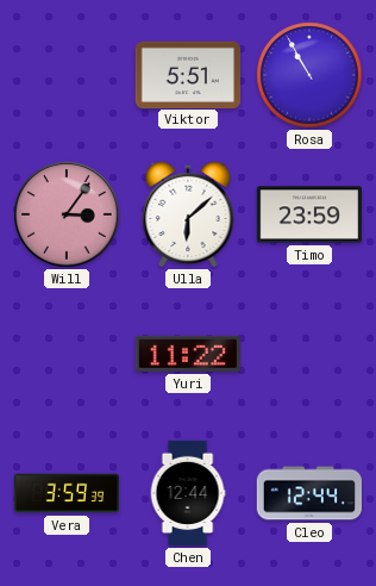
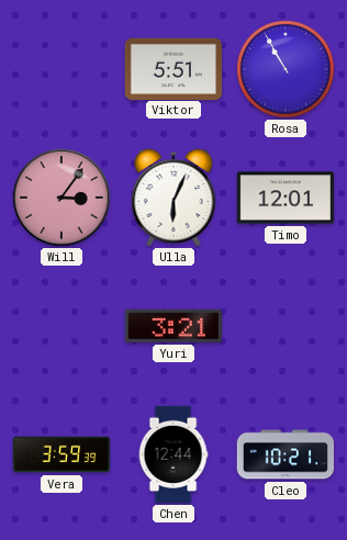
Ulla: 6:08 -> 6:04 (173, 198)
Timo: 23:59 -> 12:01 (284, 198)
Yuri: 11:22 -> 3:21 (173, 326)
Cleo: 12:44 -> 10:21 (286, 454)
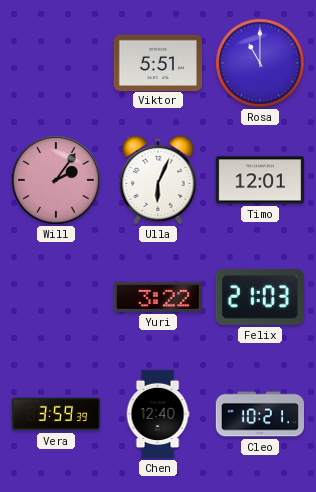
Rosa: 10:55 -> 11:00 (260, 63)
Will: 3:06 -> 2:06 (56, 180)
Yuri: 3:21 -> 3:22 (158, 297)
Felix: none -> 21:03 (260, 297)
Chen: 12:44 -> 12:40 (158, 414)
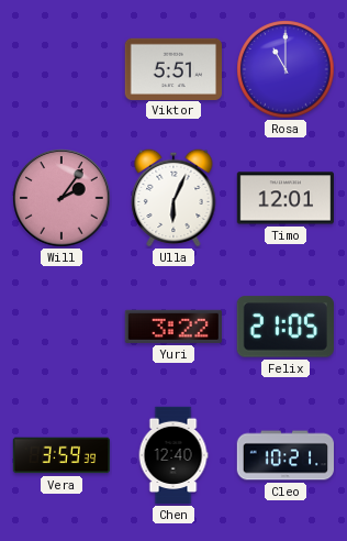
Felix: 21:03 -> 21:05 (286, 327)
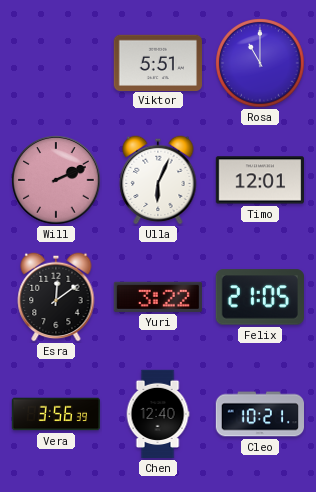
Will: 2:06 -> 2:11 (56, 180)
Esra: none -> 12:09 (56, 297)
Vera: 3:59 -> 3:56 (56, 414)
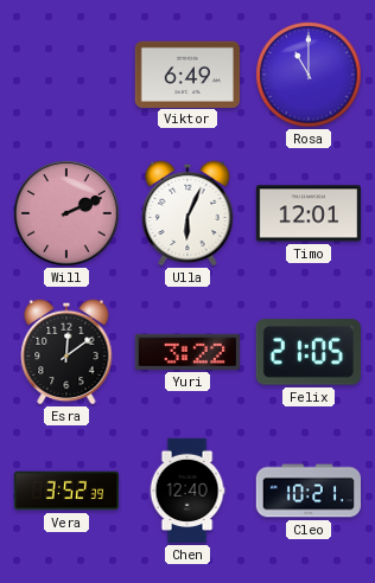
Viktor: 5:51 -> 6:49 (186, 73)
Vera: 3:56 -> 3:52 (66, 491)
